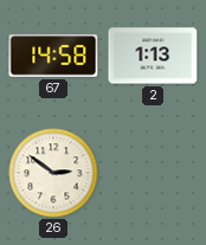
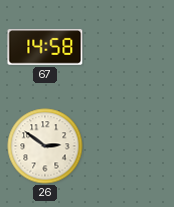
2: 1:13 -> none (153, 56)
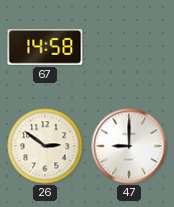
47: none -> 9:00 (129, 146)
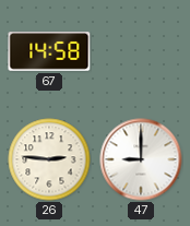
26: 2:51 -> 2:46 (49, 159)
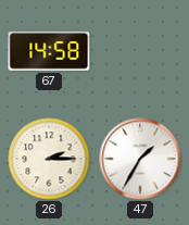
26: 2:46 -> 2:15 (49, 159)
47: 9:00 -> 1:35 (140, 159)
